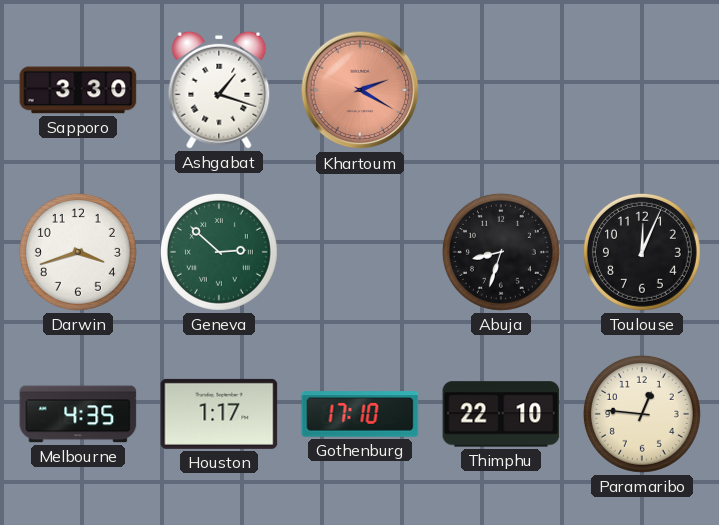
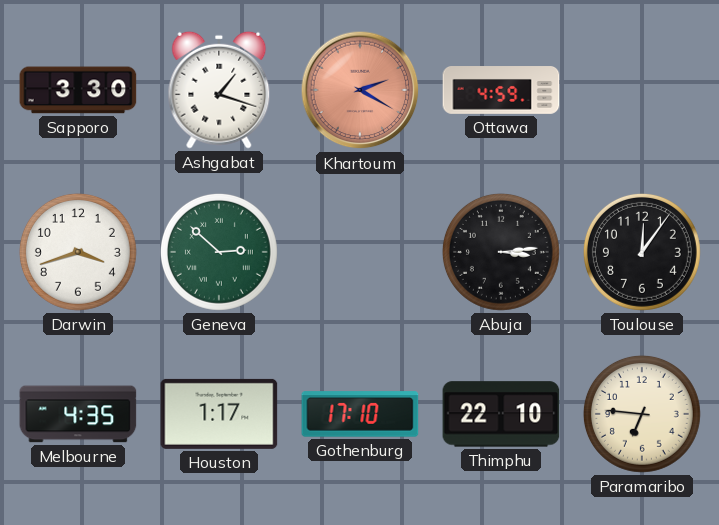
Ottawa: none -> 4:59 (501, 90)
Abuja: 8:33 -> 3:14 (501, 252)
Toulouse: 12:04 -> 12:06 (642, 252)
Paramaribo: 12:46 -> 6:46 (642, 414)
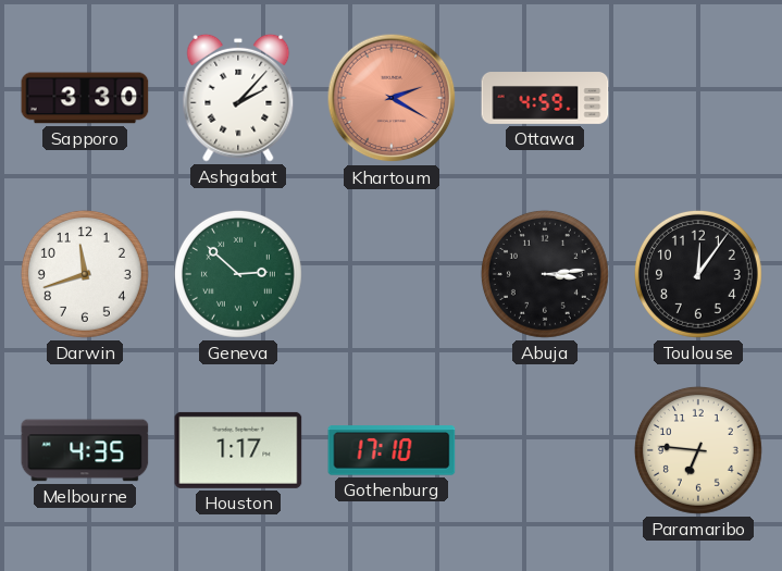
Ashgabat: 1:18 -> 2:07 (238, 98)
Darwin: 3:42 -> 11:42 (85, 274)
Thimphu: 22:10 -> none (501, 414)
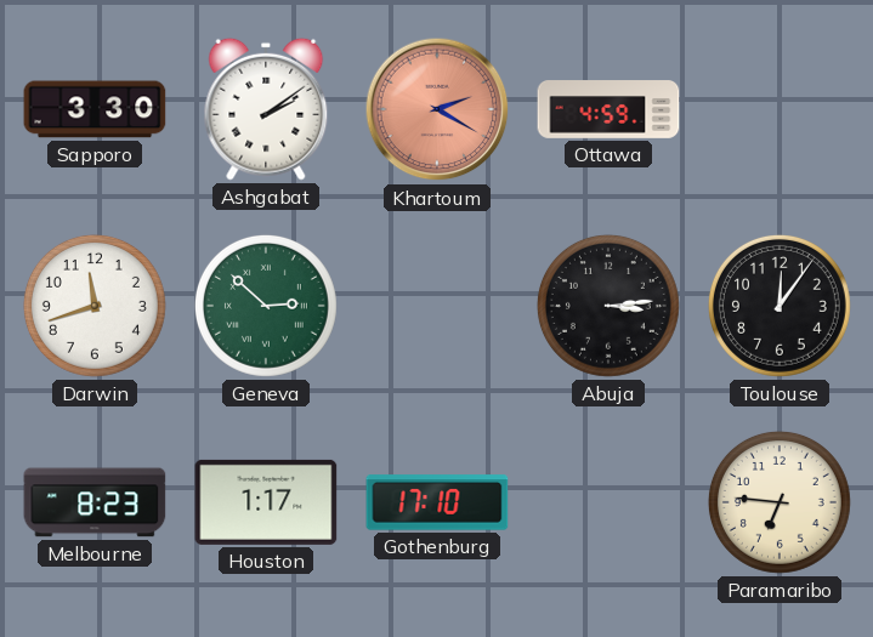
Ashgabat: 2:07 -> 2:09 (266, 109)
Melbourne: 4:35 -> 8:23 (95, 502)
